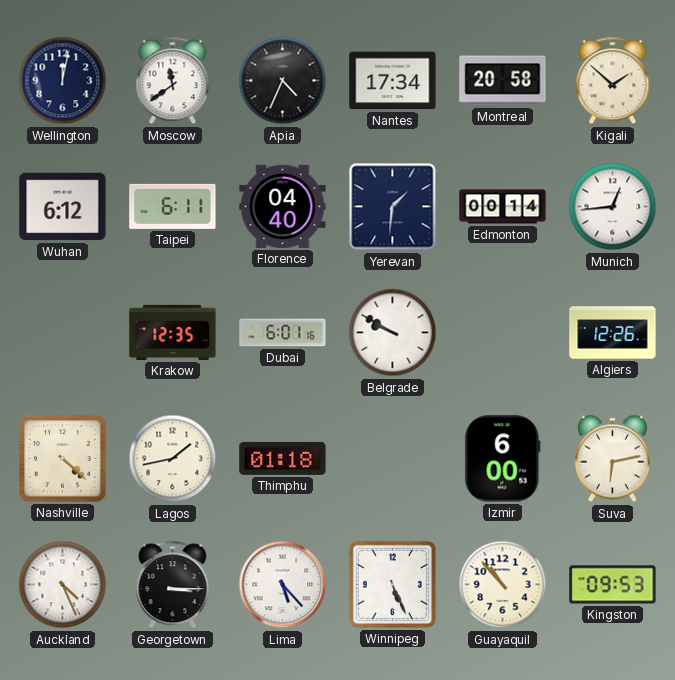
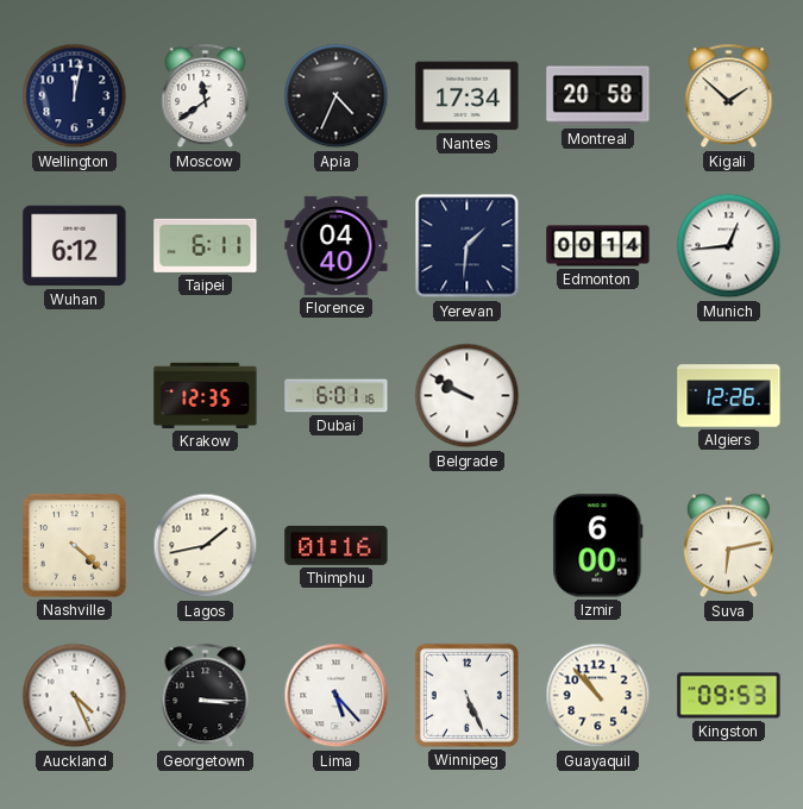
Thimphu: 01:18 -> 01:16 (337, 545)
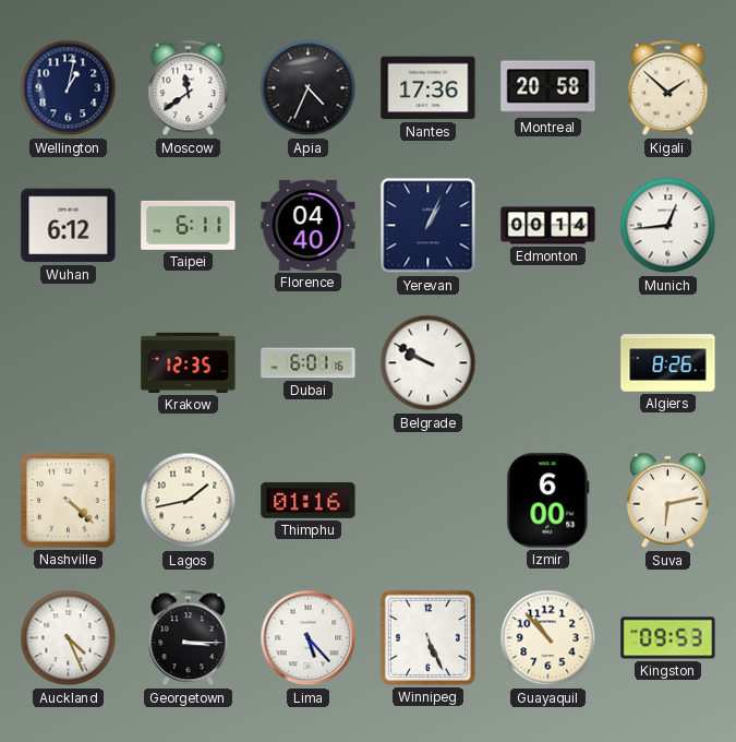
Wellington: 12:02 -> 1:02 (69, 88)
Nantes: 17:34 -> 17:36 (429, 88)
Yerevan: 1:31 -> 1:04 (429, 226)
Algiers: 12:26 -> 8:26 (668, 363)
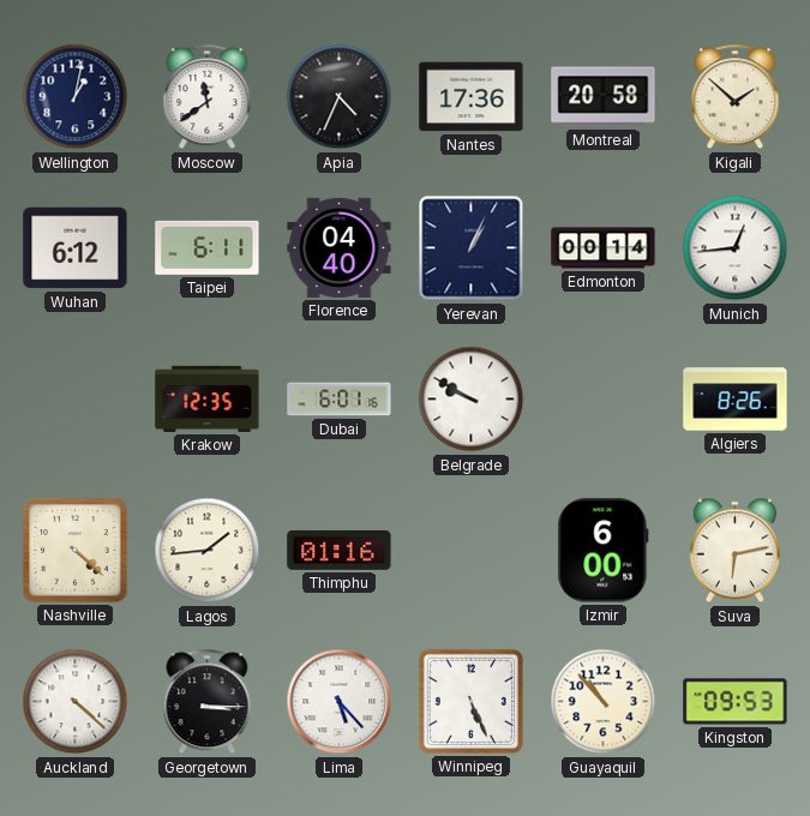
Lagos: 1:43 -> 1:44 (208, 551)
Auckland: 4:26 -> 4:22 (76, 702)
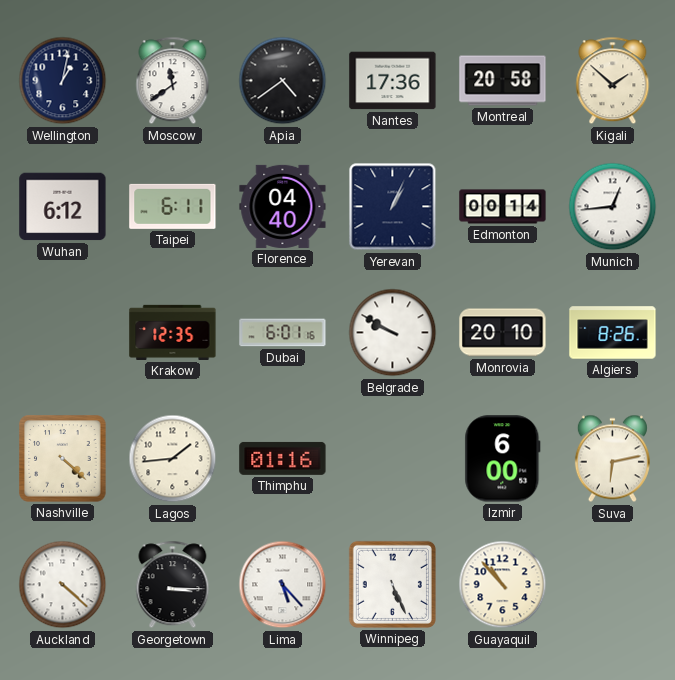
Apia: 4:34 -> 4:39 (283, 81)
Monrovia: none -> 20:10 (503, 333)
Kingston: 09:53 -> none (736, 702)
